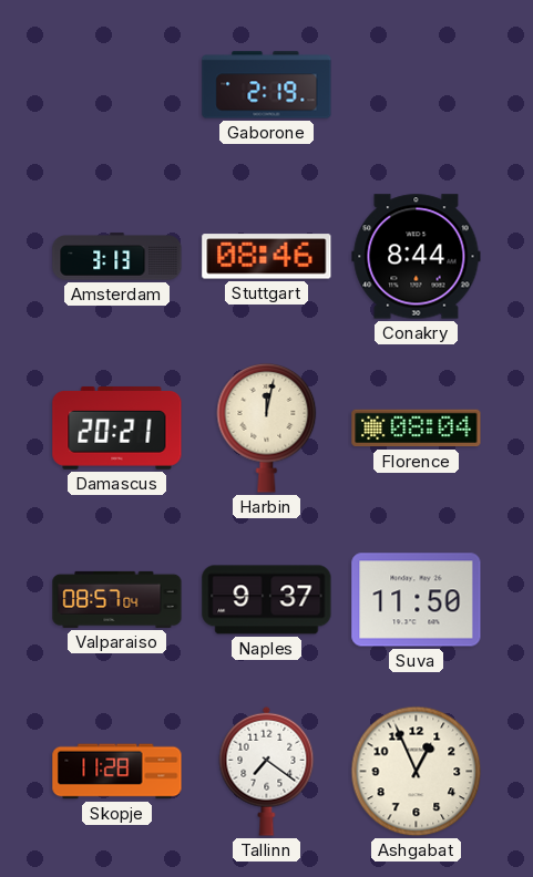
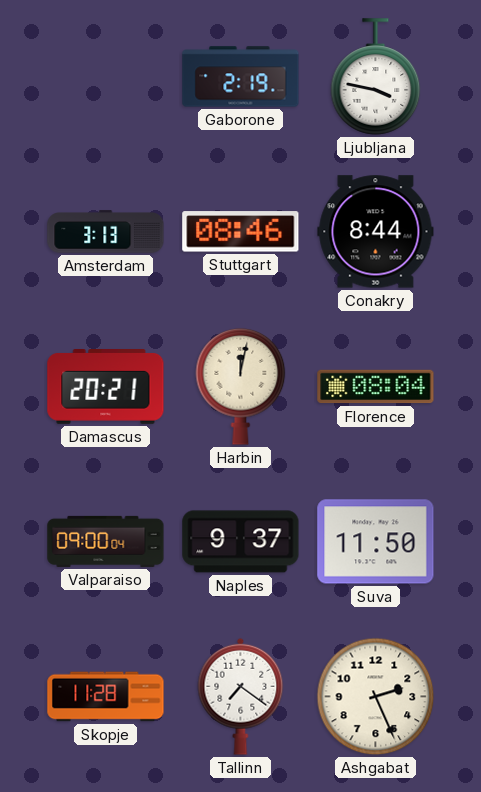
Ljubljana: none -> 3:47 (376, 77)
Valparaiso: 08:57 -> 09:00 (106, 541)
Ashgabat: 12:56 -> 2:26 (376, 697)
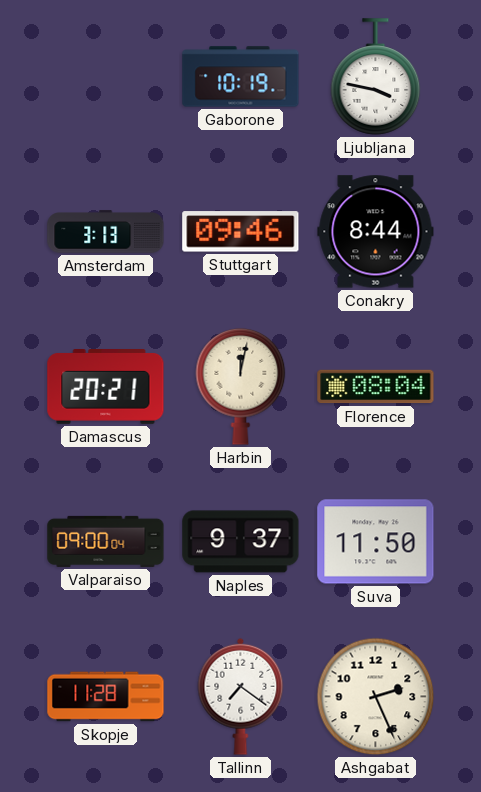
Gaborone: 2:19 -> 10:19 (241, 77)
Stuttgart: 08:46 -> 09:46 (241, 232)
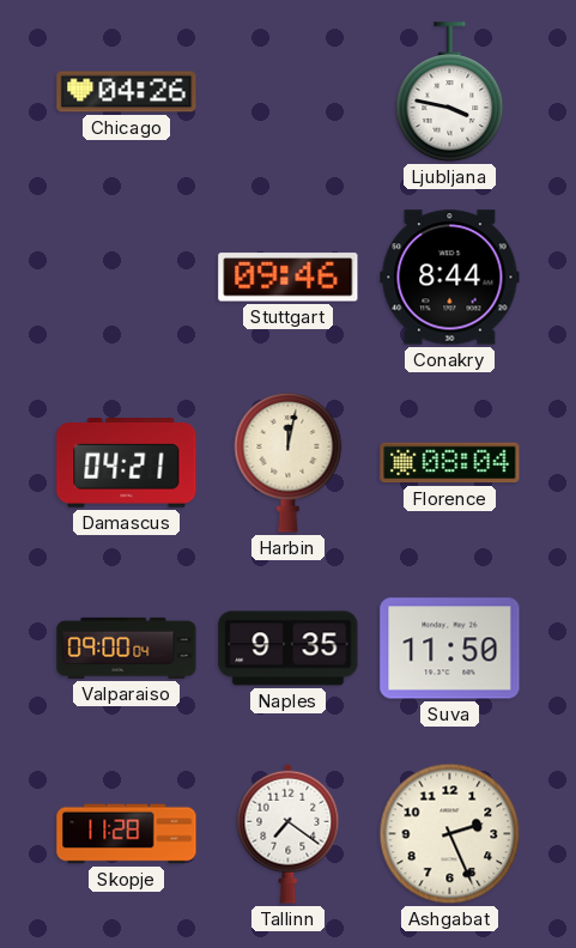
Chicago: none -> 04:26 (127, 92)
Gaborone: 10:19 -> none (241, 77)
Amsterdam: 3:13 -> none (106, 232)
Damascus: 20:21 -> 04:21 (127, 463)
Naples: 9:37 -> 9:35 (289, 649)
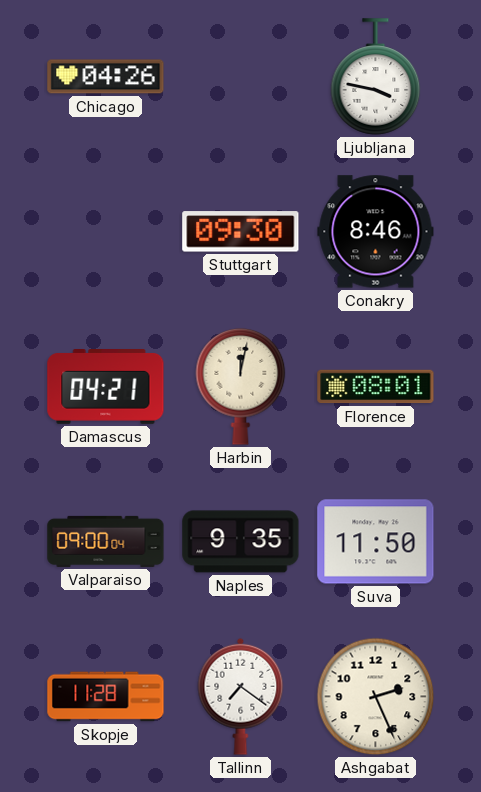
Stuttgart: 09:46 -> 09:30 (241, 232)
Conakry: 8:44 -> 8:46 (376, 232)
Florence: 08:04 -> 08:01 (376, 387)
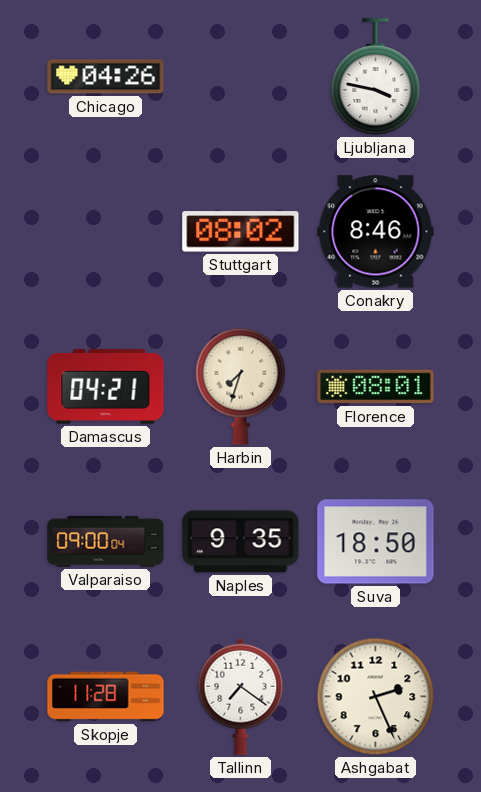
Stuttgart: 09:30 -> 08:02 (241, 232)
Harbin: 12:02 -> 7:33 (241, 387)
Suva: 11:50 -> 18:50 (376, 542)
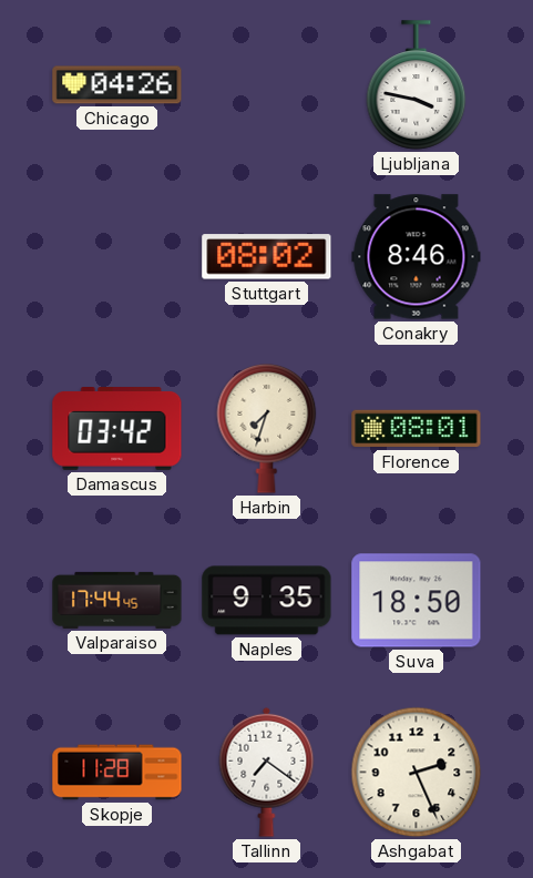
Damascus: 04:21 -> 03:42 (117, 429)
Valparaiso: 09:00 -> 17:44 (117, 600)
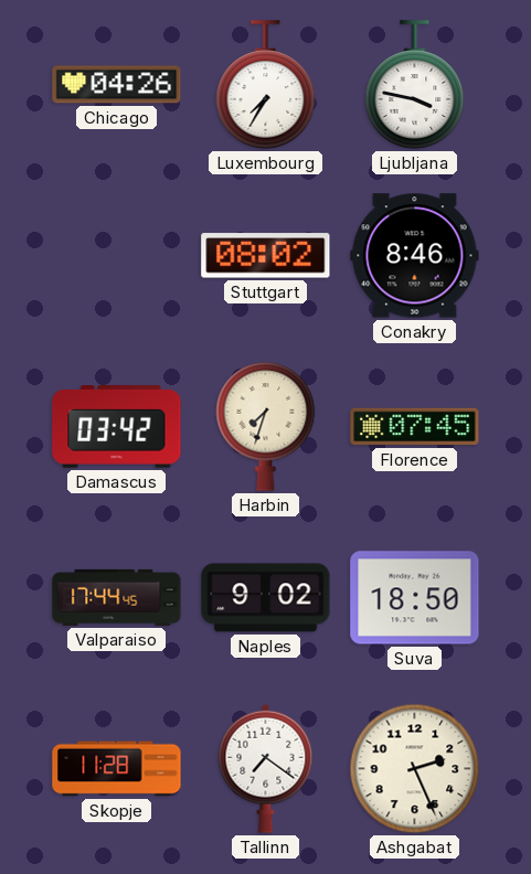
Luxembourg: none -> 7:35 (266, 85)
Florence: 08:01 -> 07:45 (415, 427)
Naples: 9:35 -> 9:02 (266, 598)
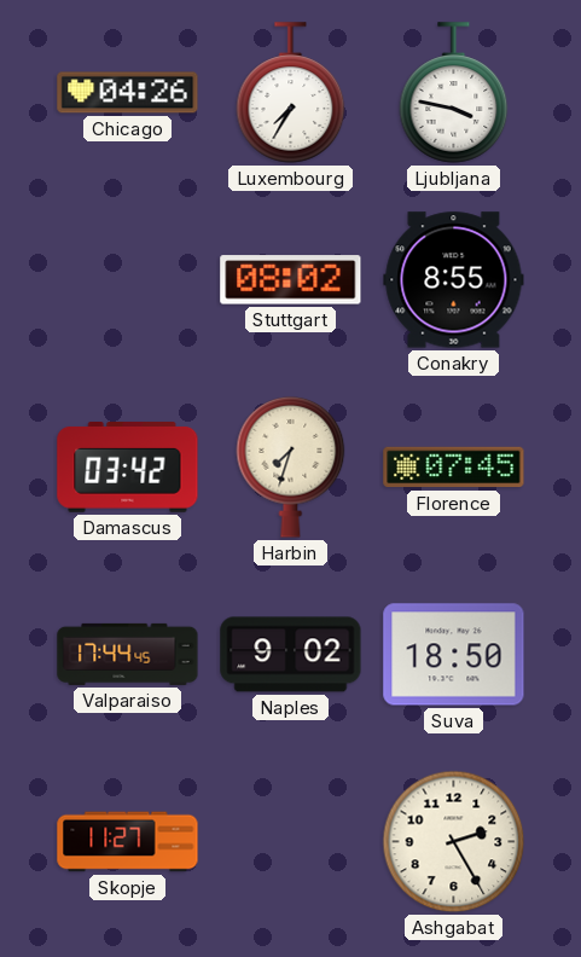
Conakry: 8:46 -> 8:55 (454, 280)
Skopje: 11:28 -> 11:27 (128, 842)
Tallinn: 7:21 -> none (266, 768)
Ashgabat: 2:26 -> 2:25 (454, 842)
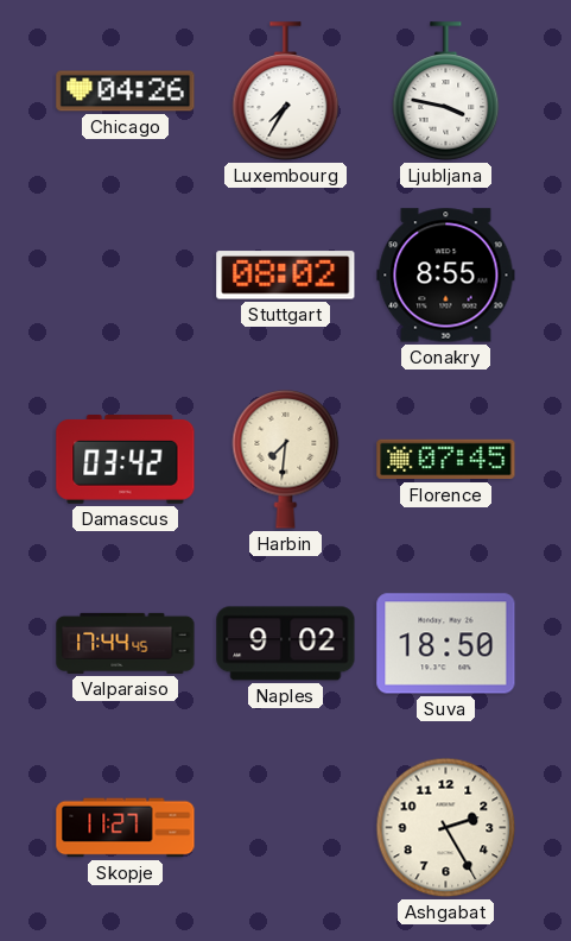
Harbin: 7:33 -> 7:31 (286, 460)
